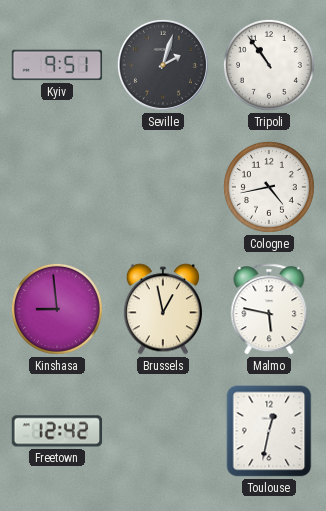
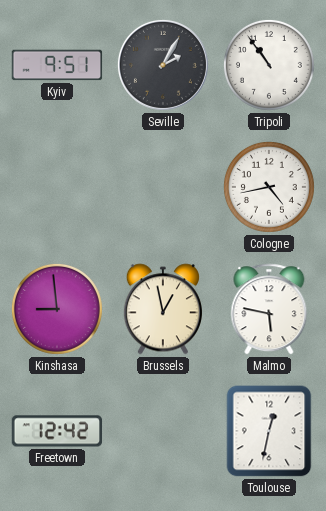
Seville: 2:03 -> 2:05 (163, 65)
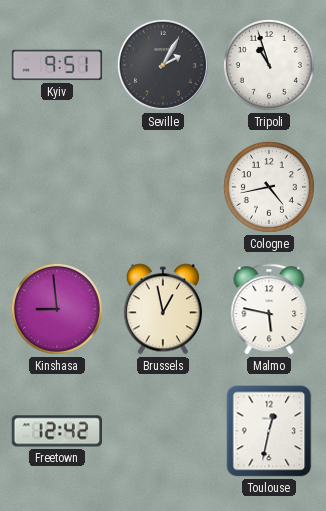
Tripoli: 10:54 -> 10:57 (269, 65)
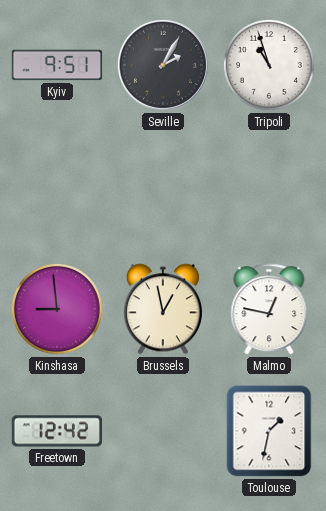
Cologne: 4:43 -> none (269, 187)
Malmo: 5:47 -> 12:47 (269, 309)
Toulouse: 12:32 -> 1:32 (269, 431)
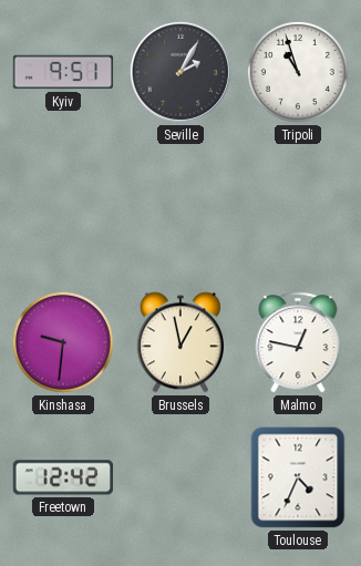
Kinshasa: 8:59 -> 9:31 (63, 342)
Toulouse: 1:32 -> 4:34 (298, 477)
